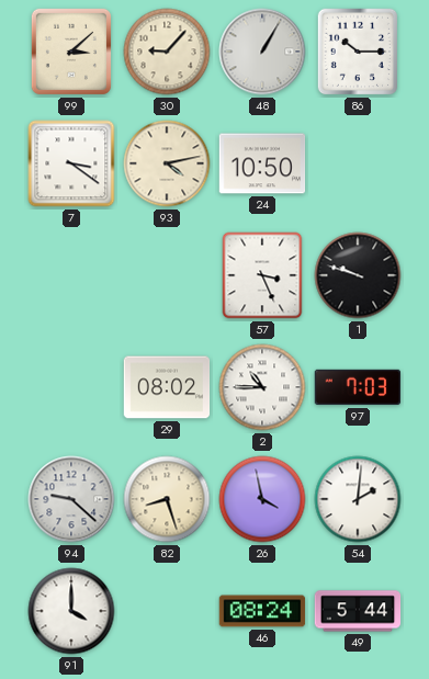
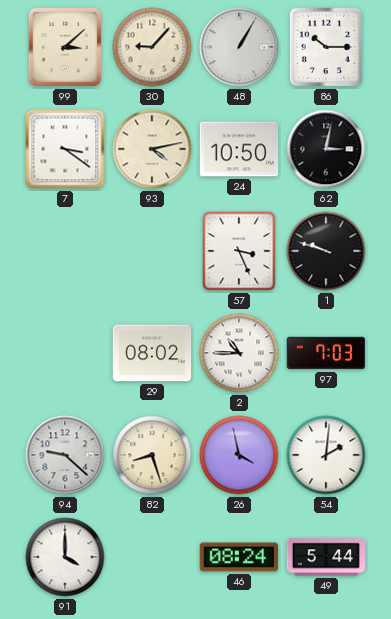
62: none -> 3:02 (326, 149)
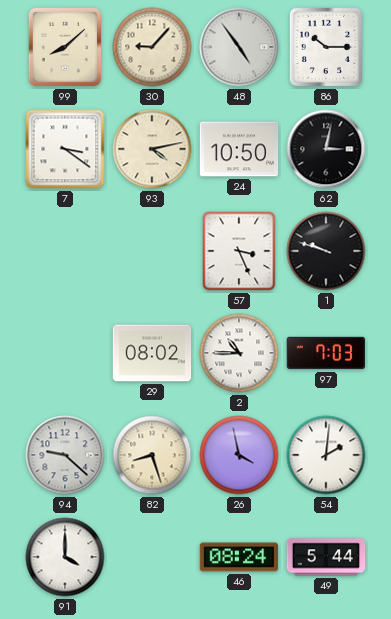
99: 3:08 -> 8:08 (65, 47)
48: 1:05 -> 4:54 (239, 47)
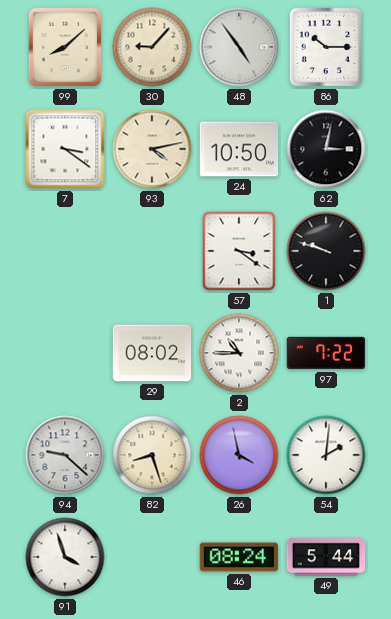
57: 3:26 -> 3:21 (239, 251)
97: 7:03 -> 7:22 (326, 353)
91: 4:00 -> 3:57 (65, 557)
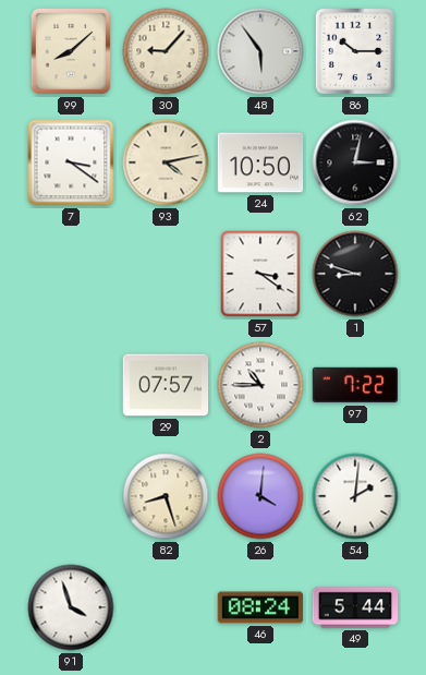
48: 4:54 -> 5:54 (260, 51)
1: 9:48 -> 8:48 (355, 274)
29: 08:02 -> 07:57 (166, 385)
94: 9:22 -> none (65, 455)
26: 3:58 -> 4:01 (260, 496)
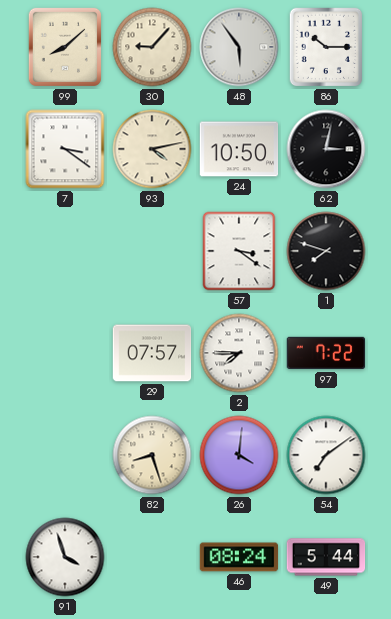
1: 8:48 -> 7:48 (326, 251)
2: 10:45 -> 7:45 (239, 353)
54: 2:01 -> 7:09 (326, 455)
